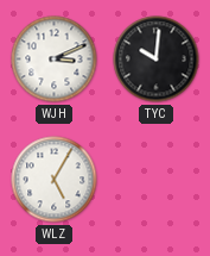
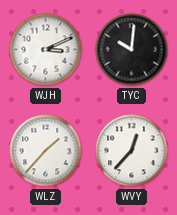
WLZ: 5:05 -> 1:37 (46, 151)
WVY: none -> 12:37 (132, 151)
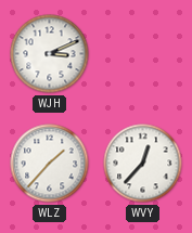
TYC: 10:01 -> none (132, 50)
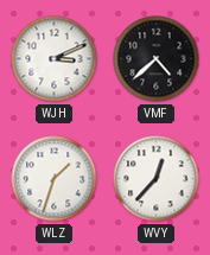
VMF: none -> 4:38 (157, 59)
WLZ: 1:37 -> 1:33 (55, 179)
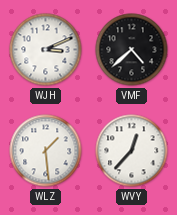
WLZ: 1:33 -> 1:29 (46, 151)
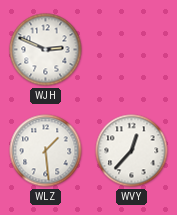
WJH: 3:11 -> 2:49 (46, 50)
VMF: 4:38 -> none (132, 50)
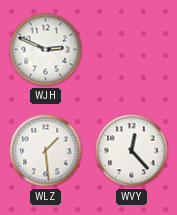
WVY: 12:37 -> 12:23 (132, 151)
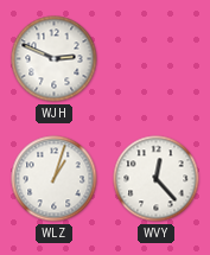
WLZ: 1:29 -> 1:03 (55, 179)
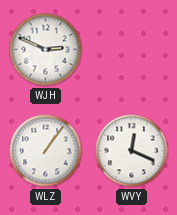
WLZ: 1:03 -> 1:06 (46, 151)
WVY: 12:23 -> 12:19 (132, 151)
